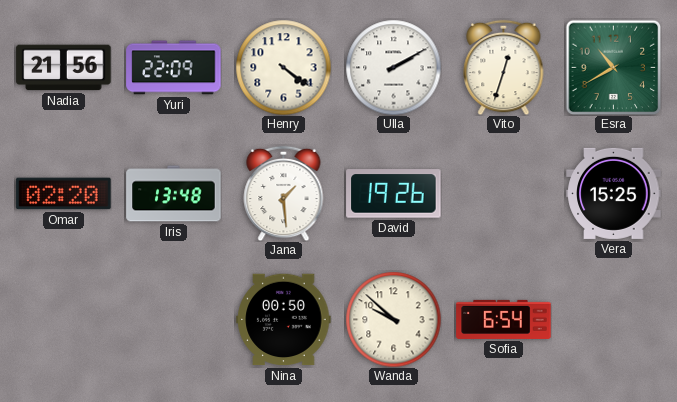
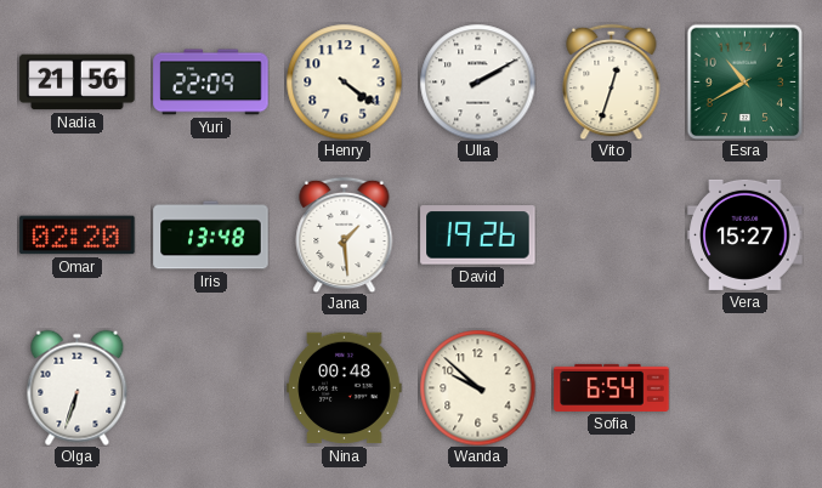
Vera: 15:25 -> 15:27 (746, 234)
Olga: none -> 6:33 (78, 387)
Nina: 00:50 -> 00:48 (345, 388)
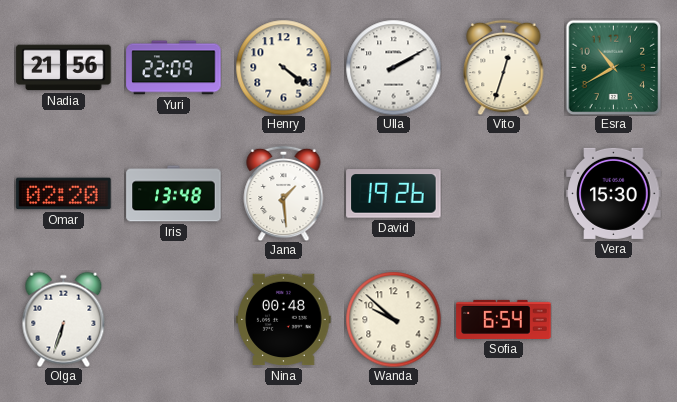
Vera: 15:27 -> 15:30 (614, 193)
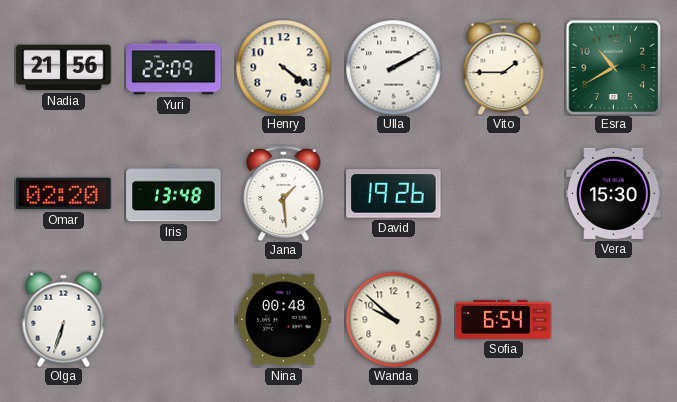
Vito: 12:33 -> 1:45 (504, 67)
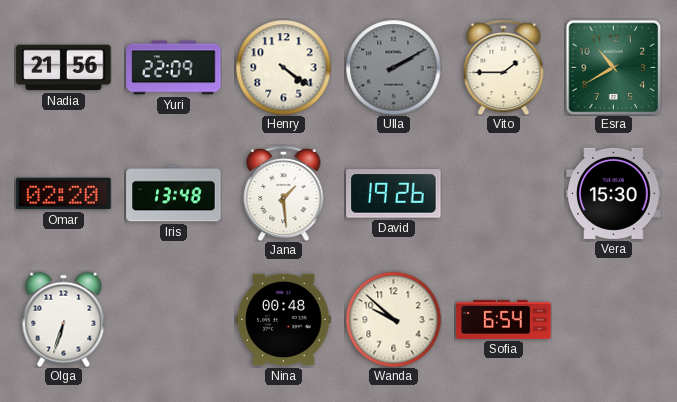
Ulla dial: white -> grey (393, 67)
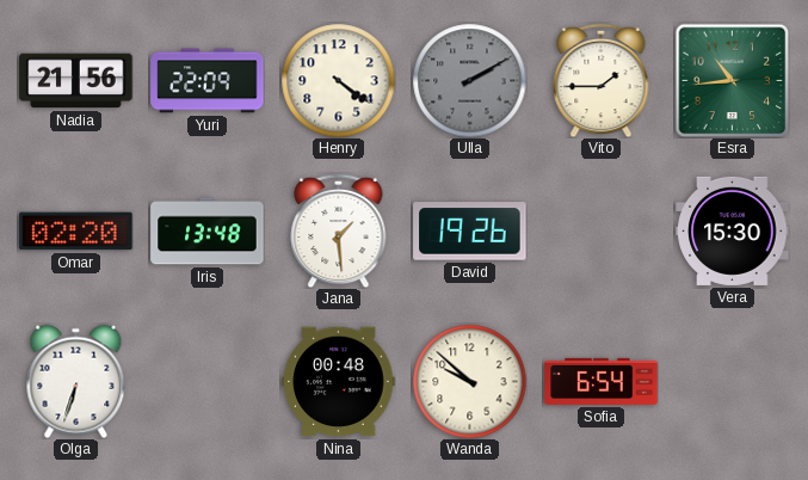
Esra: 10:40 -> 10:44 (732, 80)
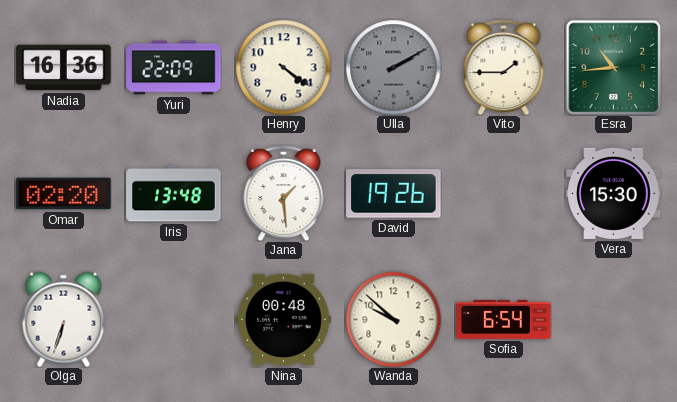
Nadia: 21:56 -> 16:36 (64, 68)
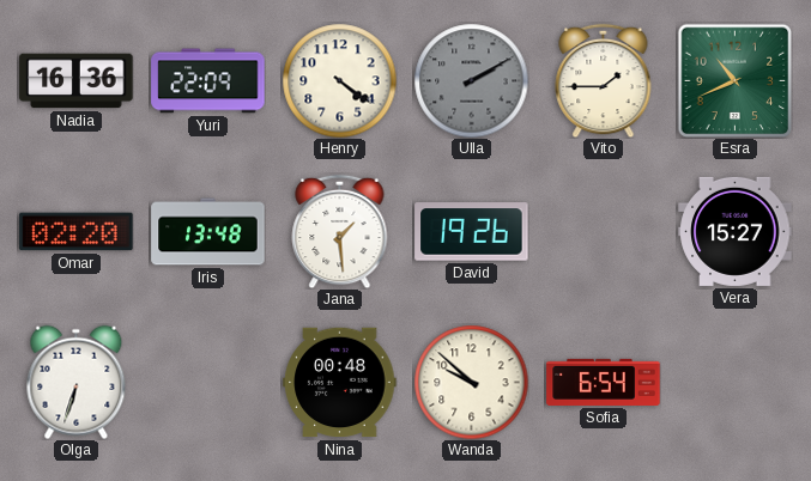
Esra: 10:44 -> 10:41 (734, 80)
Vera: 15:30 -> 15:27 (736, 231)
